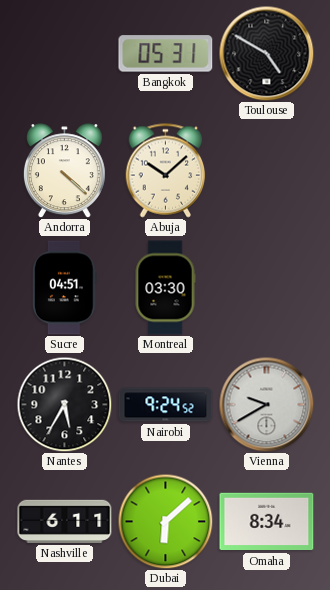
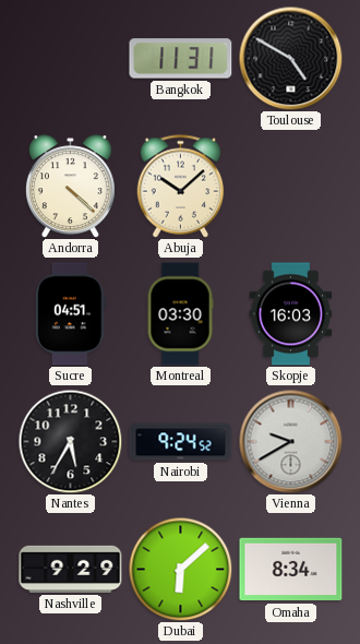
Bangkok: 05:31 -> 11:31 (181, 59)
Skopje: none -> 16:03 (291, 314)
Nashville: 6:11 -> 9:29 (71, 569)
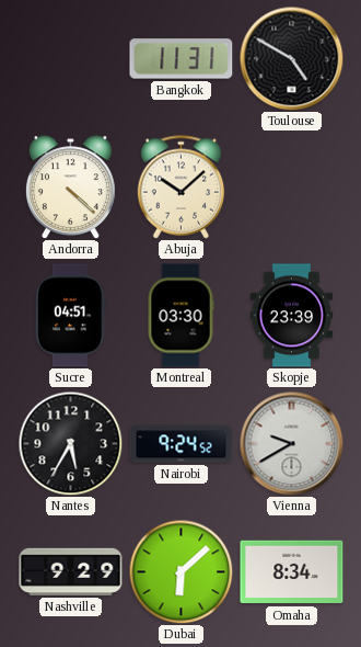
Skopje: 16:03 -> 23:39 (292, 316)
